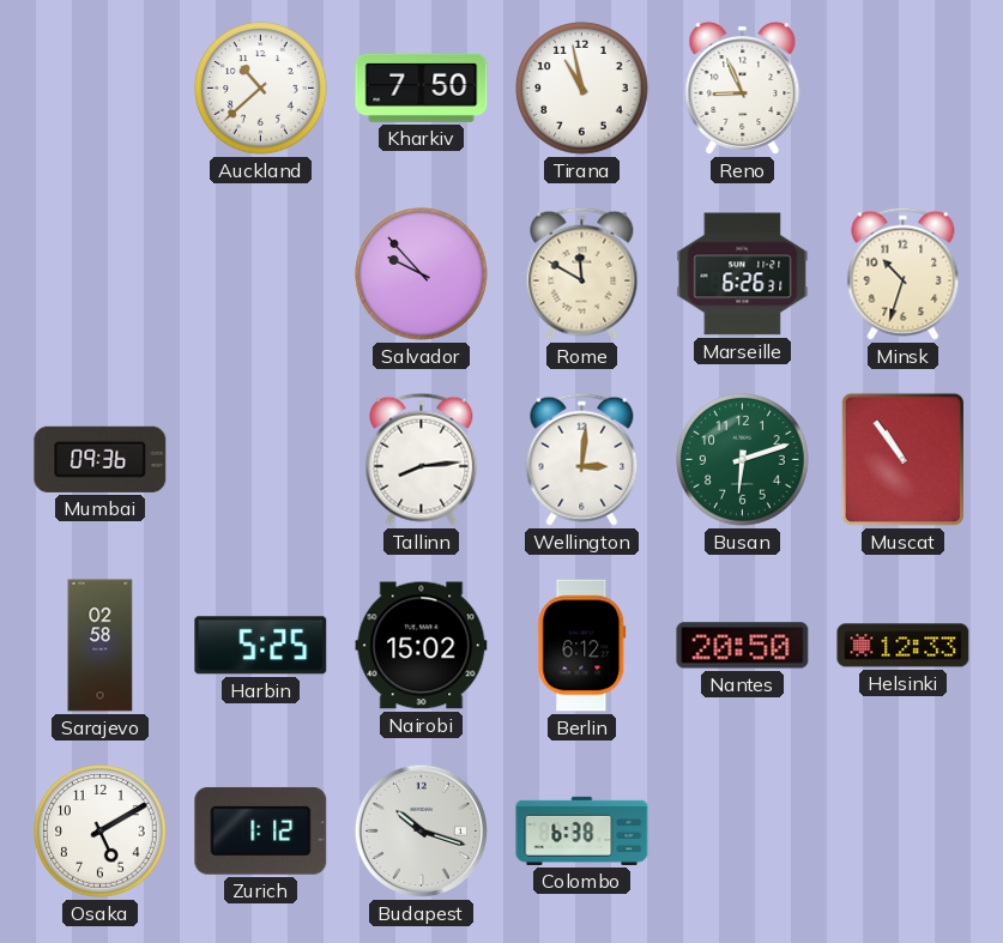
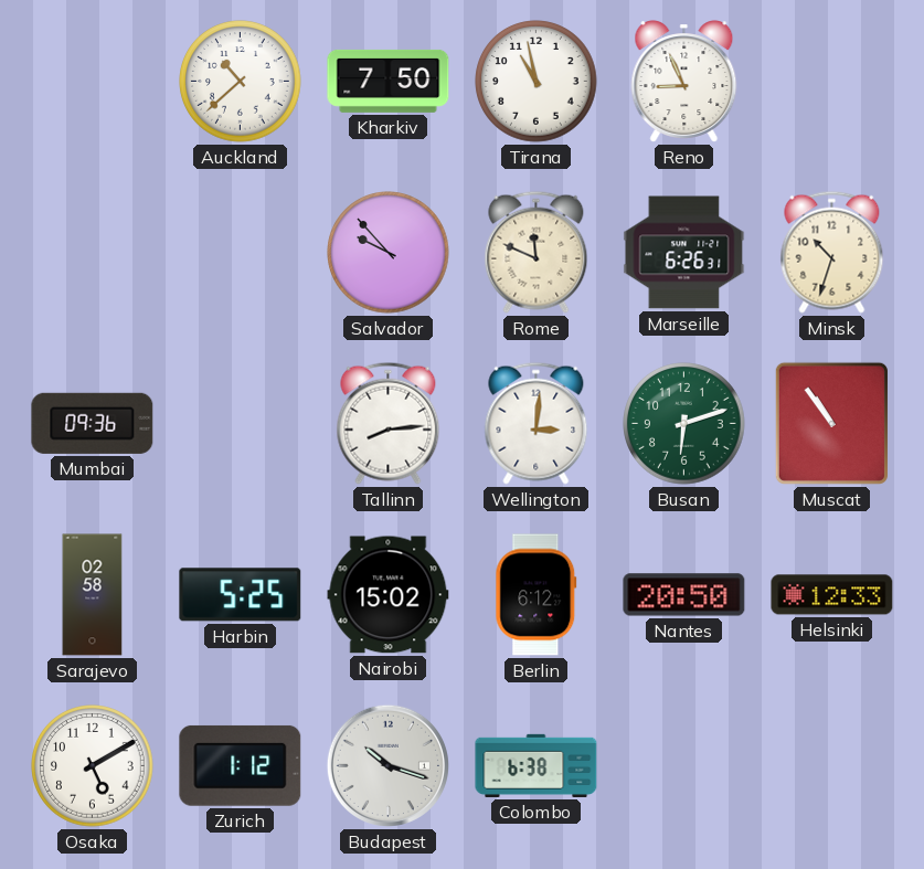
Rome: 11:50 -> 11:49 (537, 252)
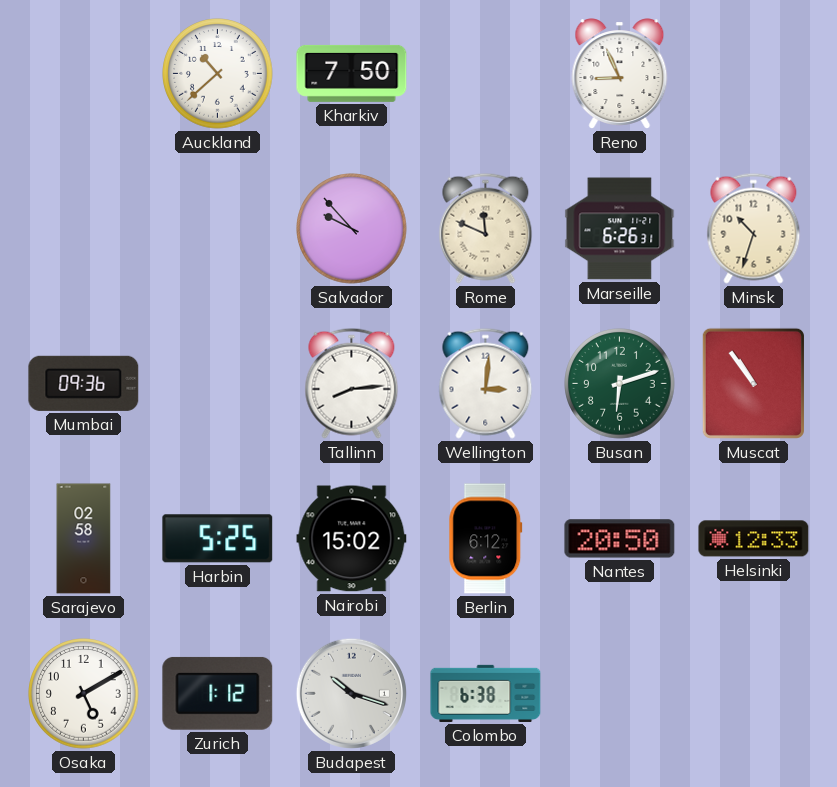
Tirana: 10:58 -> none (537, 82)
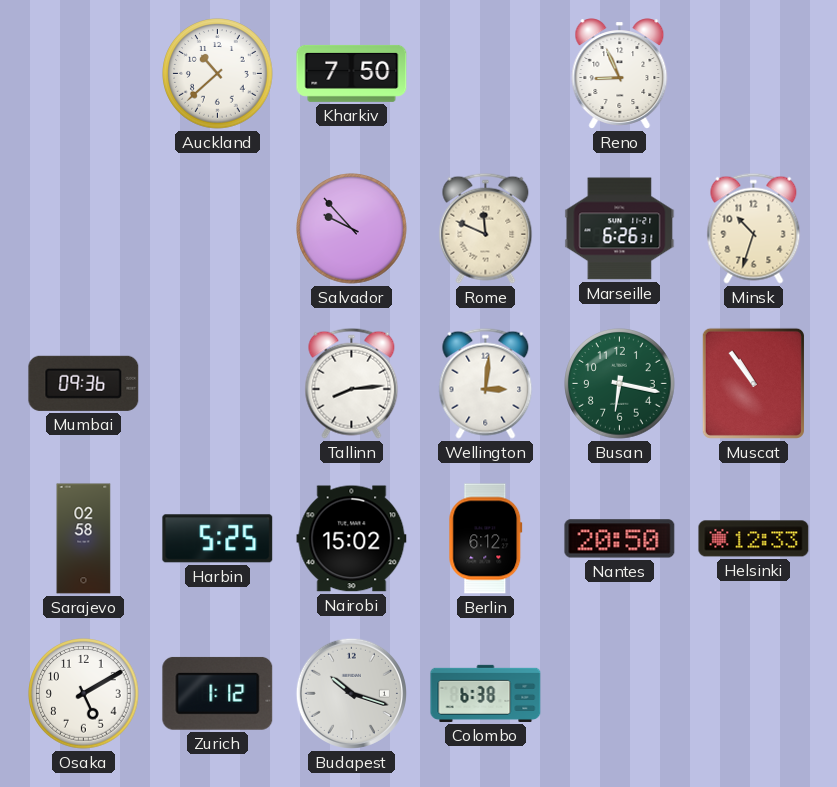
Busan: 6:12 -> 6:17 (620, 384)
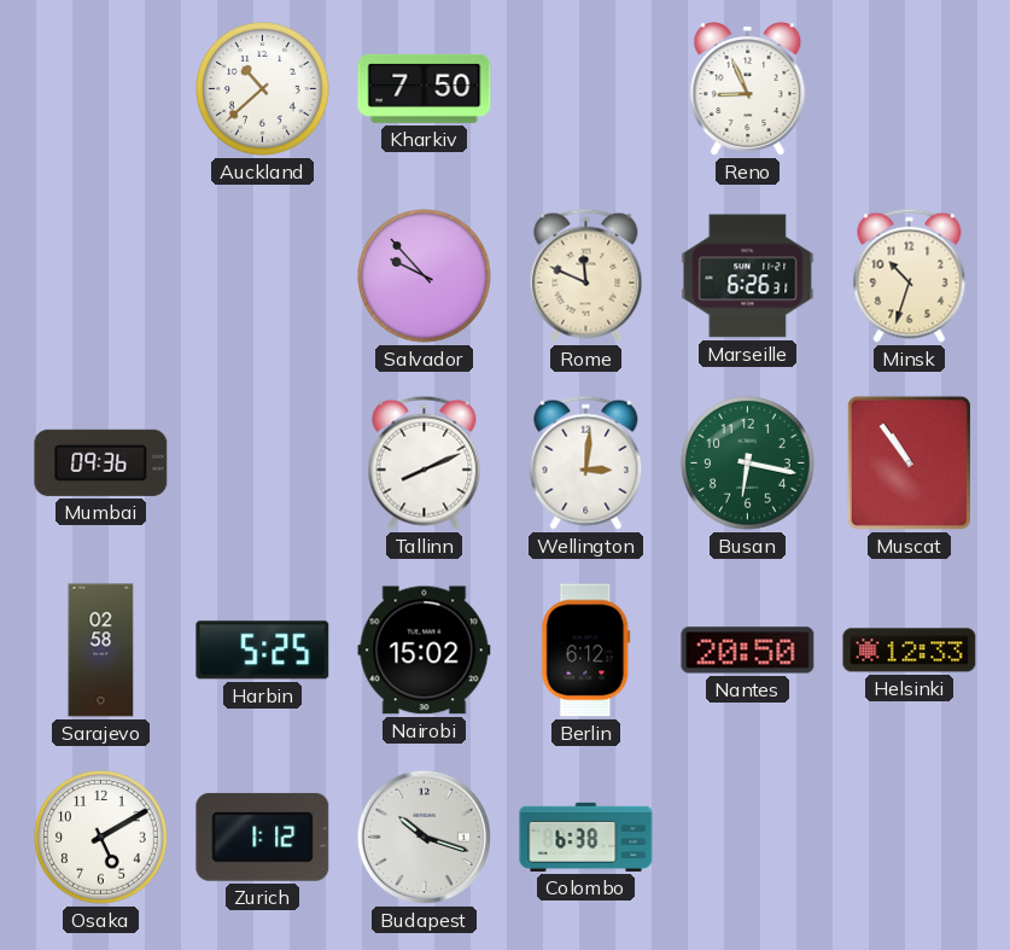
Tallinn: 8:14 -> 8:11 (425, 462)
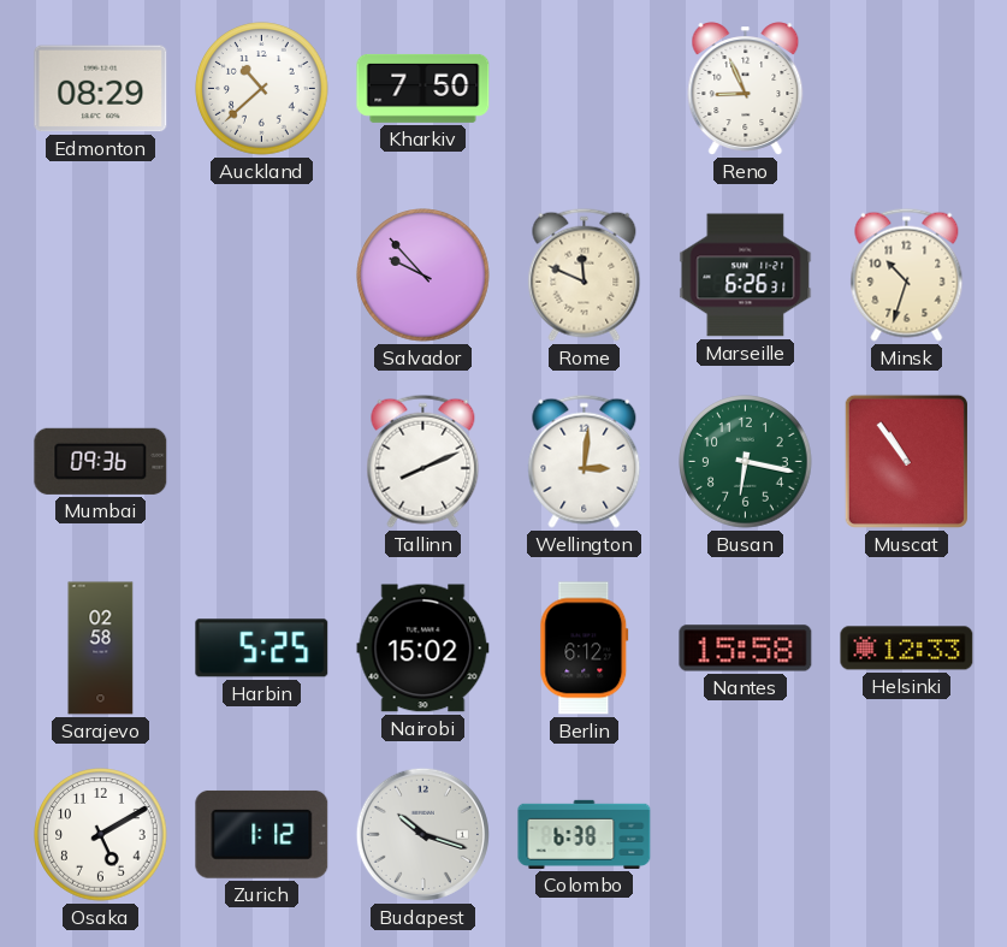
Edmonton: none -> 08:29 (101, 89)
Nantes: 20:50 -> 15:58 (746, 649)
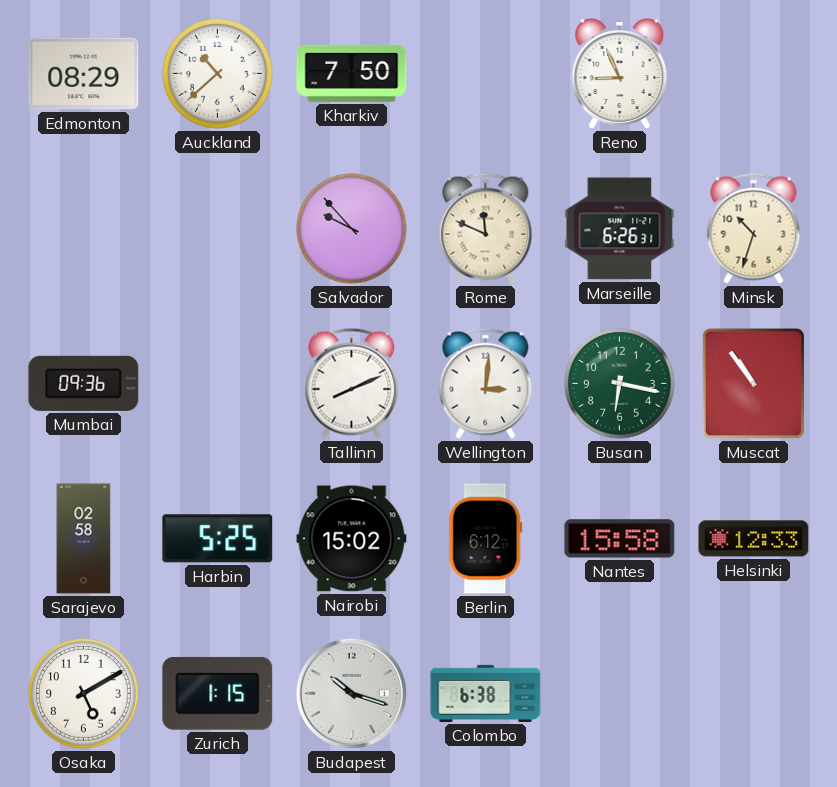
Zurich: 1:12 -> 1:15 (218, 693)
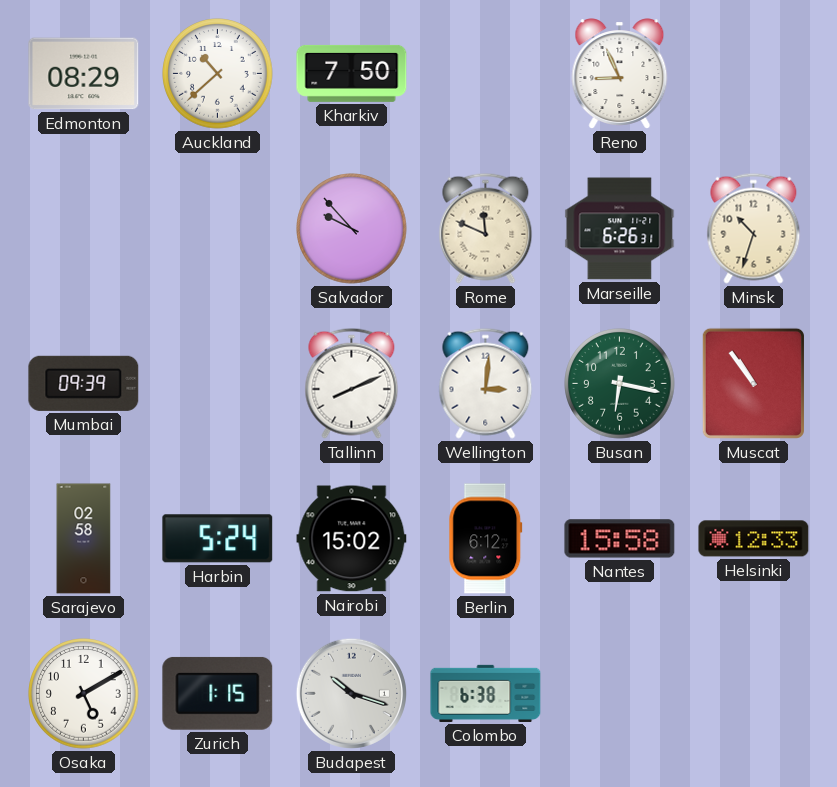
Mumbai: 09:36 -> 09:39 (84, 383)
Harbin: 5:25 -> 5:24 (218, 539)
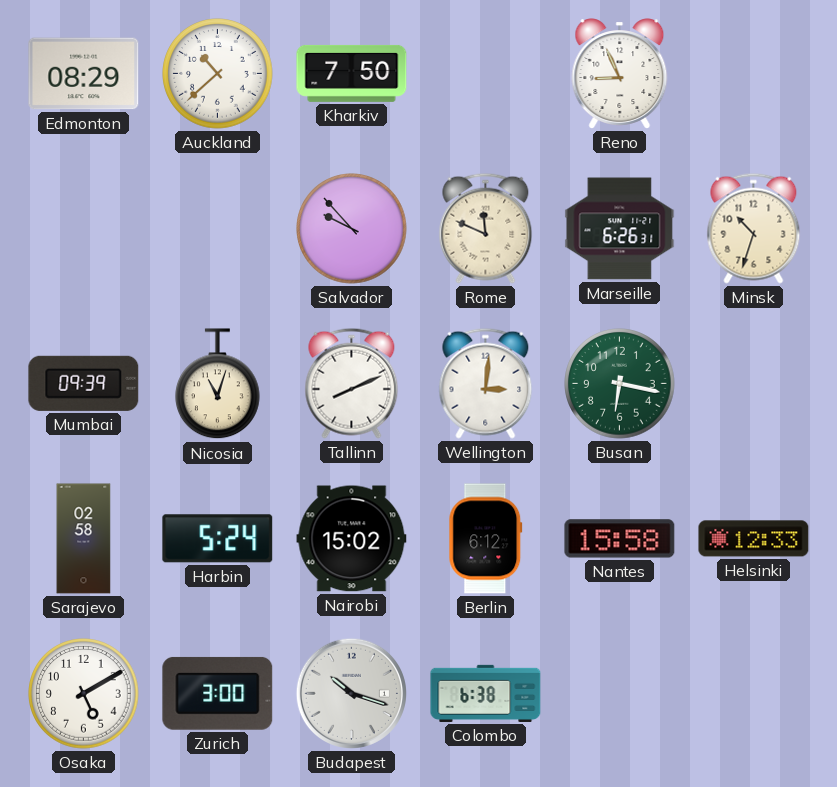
Nicosia: none -> 11:03 (218, 384)
Muscat: 10:54 -> none (753, 383)
Zurich: 1:15 -> 3:00 (218, 693)
